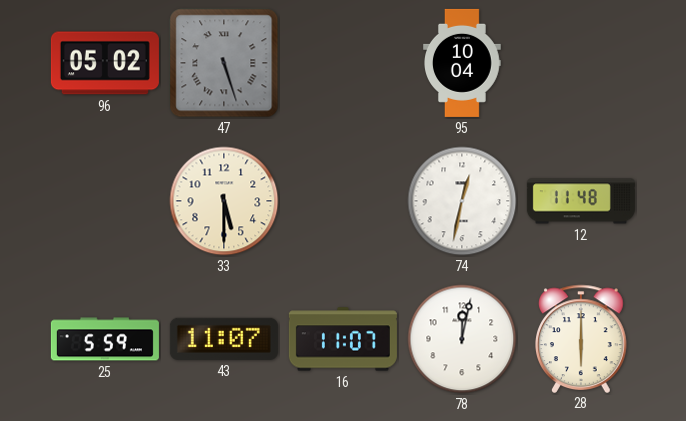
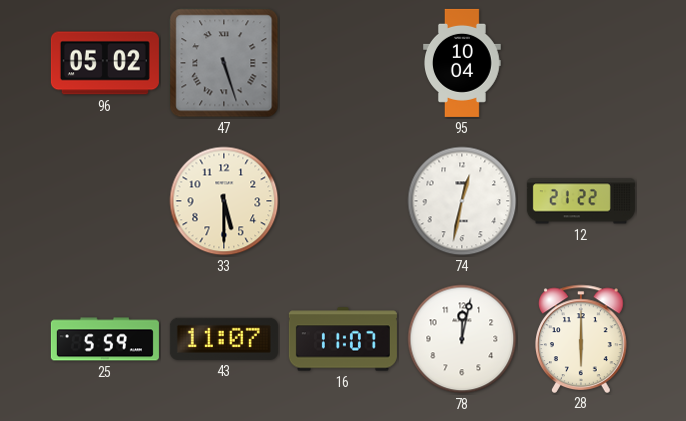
12: 11:48 -> 21:22 (581, 201)
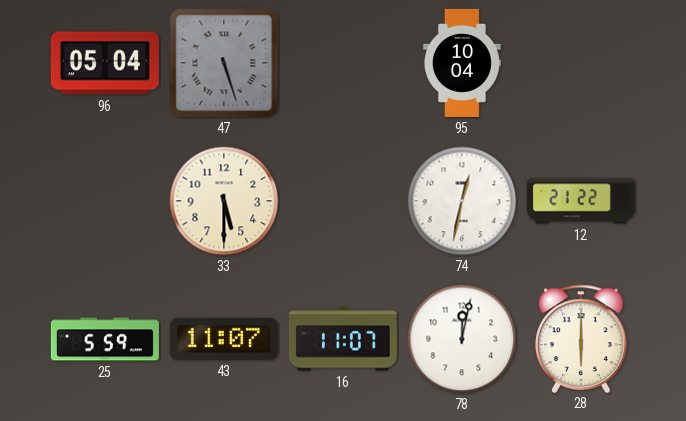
96: 05:02 -> 05:04 (105, 63)
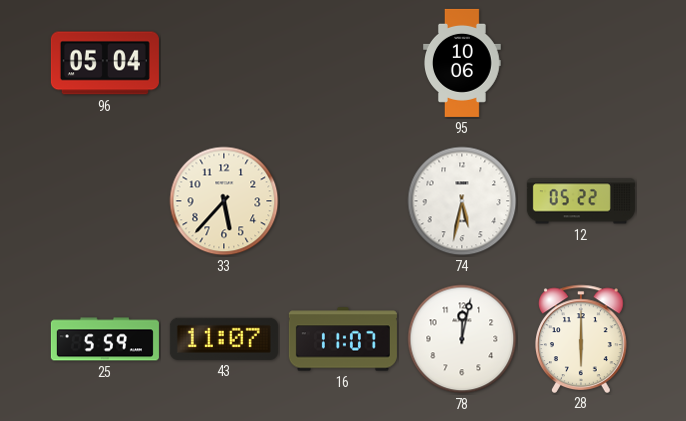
47: 5:27 -> none (224, 63)
95: 10:04 -> 10:06 (463, 63)
33: 5:30 -> 5:37 (224, 201)
74: 12:32 -> 5:32 (462, 201)
12: 21:22 -> 05:22 (581, 201)
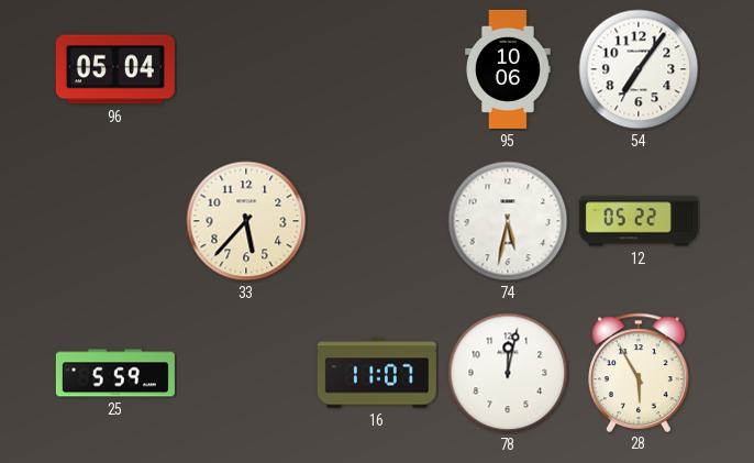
54: none -> 7:06 (639, 69)
43: 11:07 -> none (224, 339)
28: 6:00 -> 5:55 (640, 372)
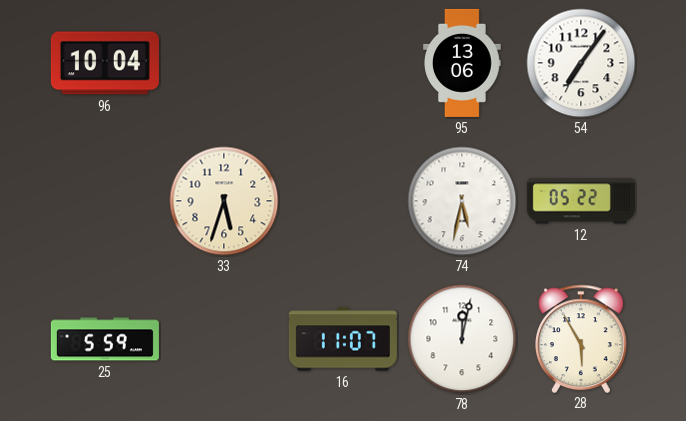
96: 05:04 -> 10:04 (105, 63)
95: 10:06 -> 13:06 (463, 63)
33: 5:37 -> 5:33 (224, 201)
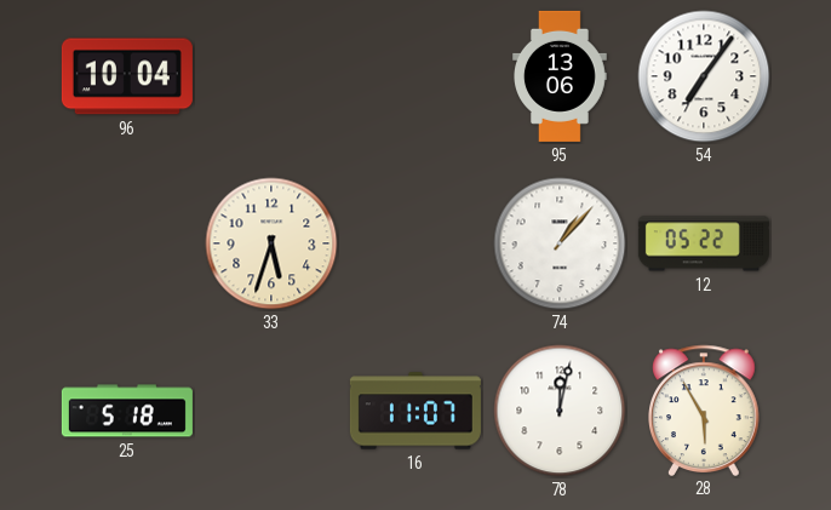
74: 5:32 -> 1:07 (560, 243)
25: 5:59 -> 5:18 (127, 411)
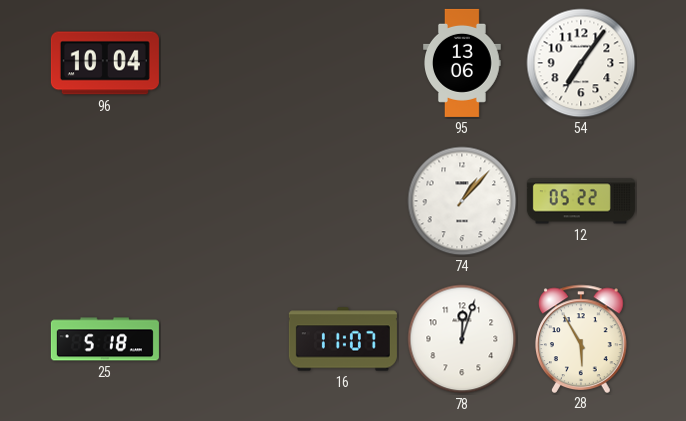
33: 5:33 -> none (271, 243)
78: 12:02 -> 12:03 (462, 339)
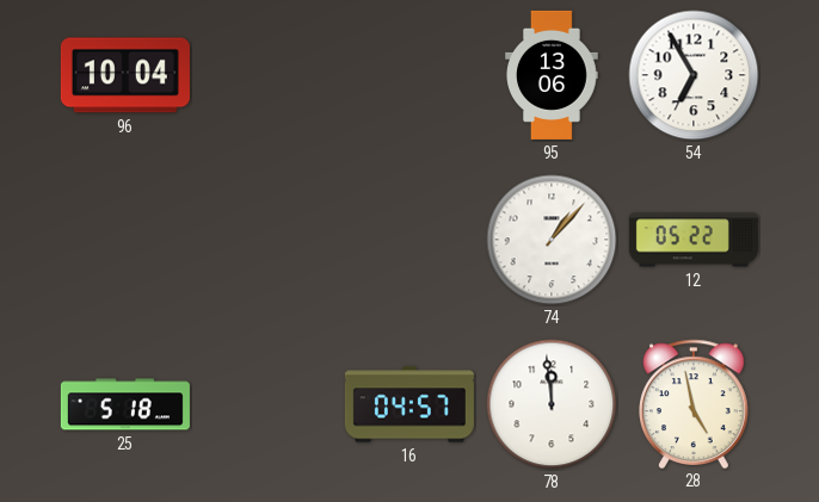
54: 7:06 -> 6:55 (694, 75)
16: 11:07 -> 04:57 (410, 404)
78: 12:03 -> 11:59 (552, 404)
28: 5:55 -> 4:58 (695, 403)
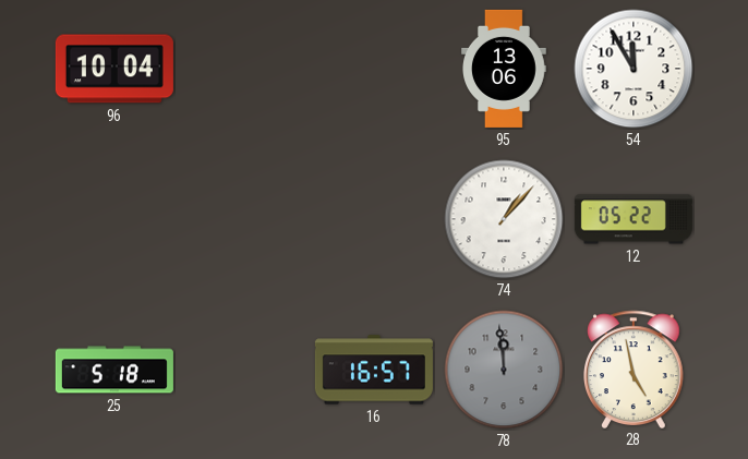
54: 6:55 -> 11:55 (634, 69)
16: 04:57 -> 16:57 (374, 370)
78 dial: white -> grey (504, 370)
